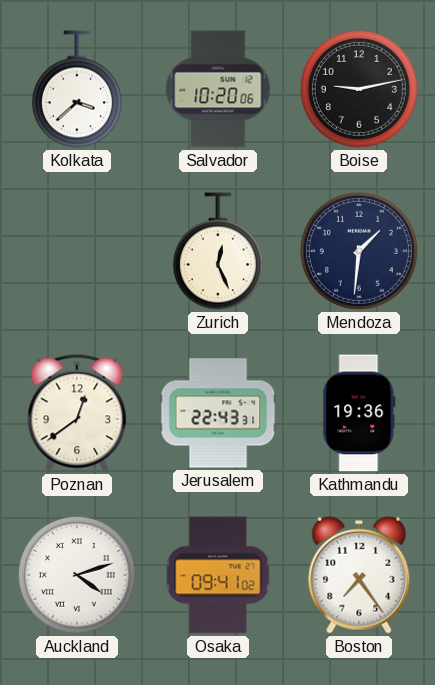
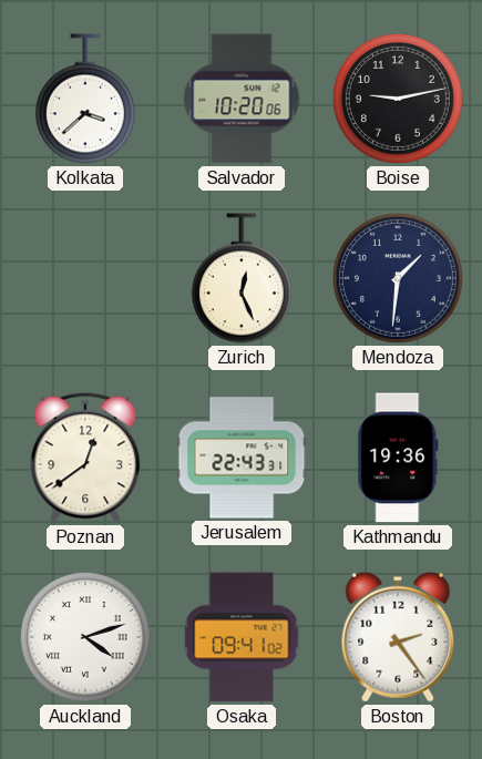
Boston: 7:24 -> 2:24 (398, 637)
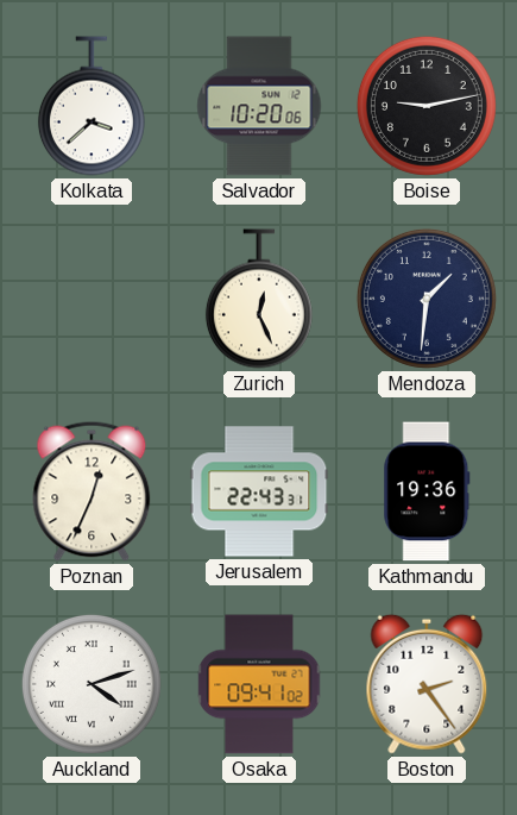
Poznan: 12:39 -> 12:34 (92, 491)
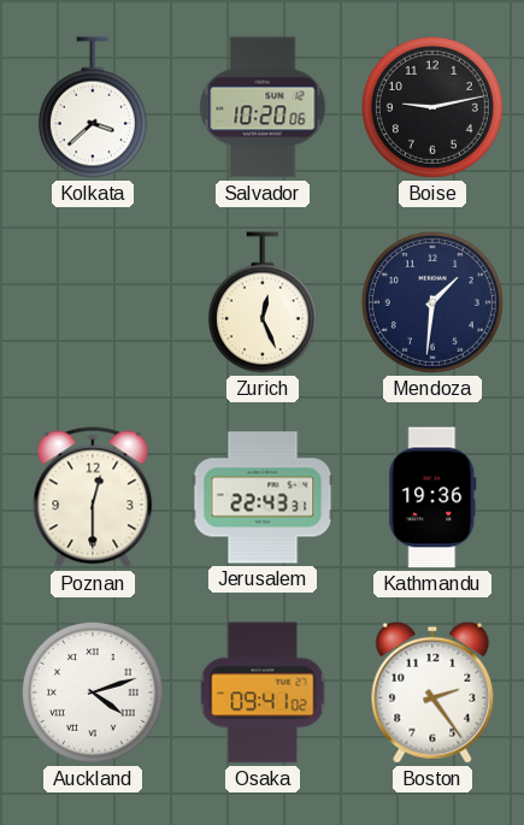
Poznan: 12:34 -> 12:30 (93, 497)
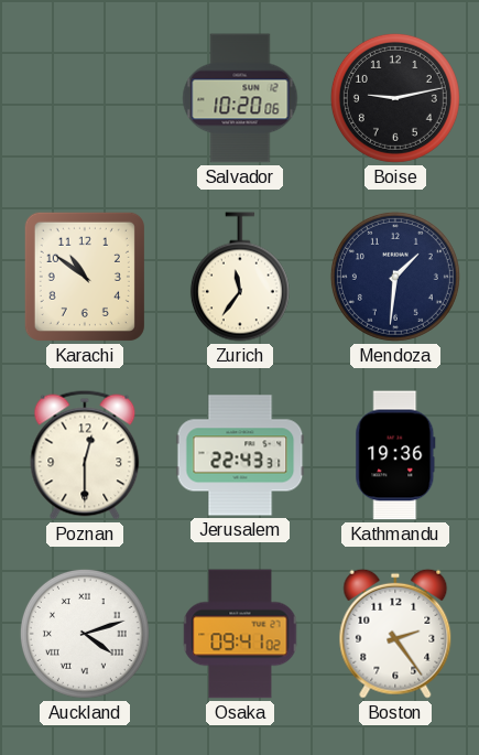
Kolkata: 3:38 -> none (93, 107)
Karachi: none -> 10:51 (85, 277)
Zurich: 12:26 -> 11:36 (240, 277)
